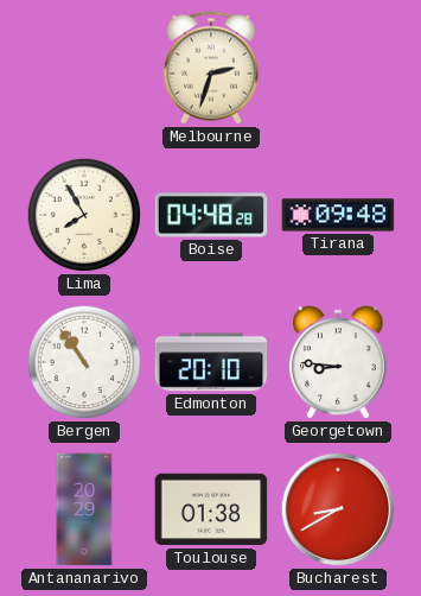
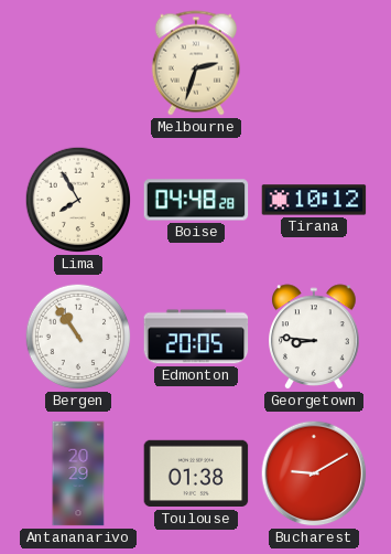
Tirana: 09:48 -> 10:12 (314, 200)
Edmonton: 20:10 -> 20:05 (196, 337)
Bucharest: 8:40 -> 9:10 (314, 473)
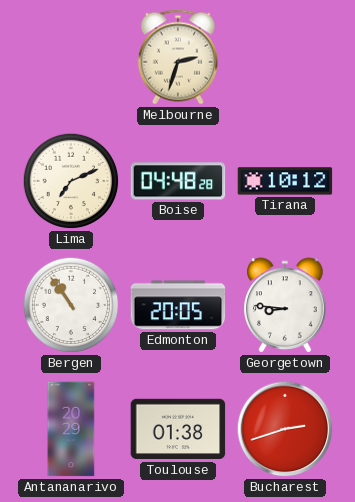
Lima: 7:55 -> 7:11 (71, 181)
Bucharest: 9:10 -> 2:42 (285, 429)
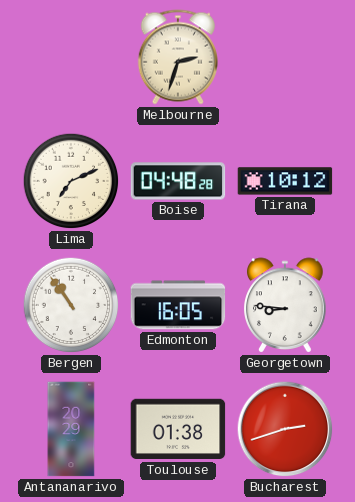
Edmonton: 20:05 -> 16:05 (178, 305)
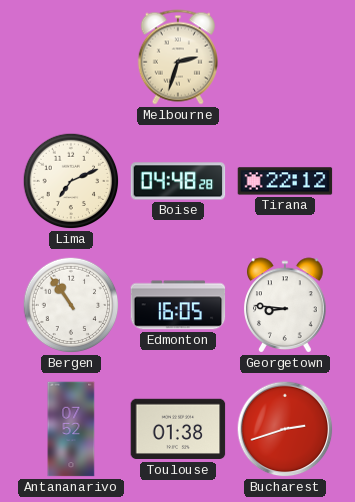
Tirana: 10:12 -> 22:12 (285, 181)
Antananarivo: 20:29 -> 07:52 (71, 429)
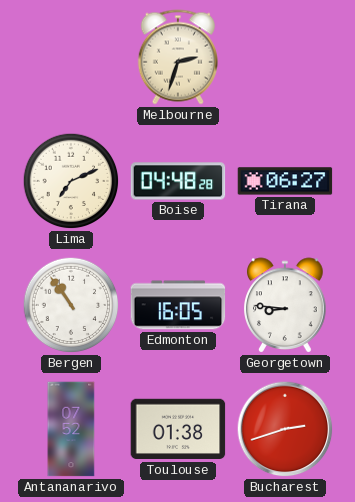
Tirana: 22:12 -> 06:27 (285, 181)
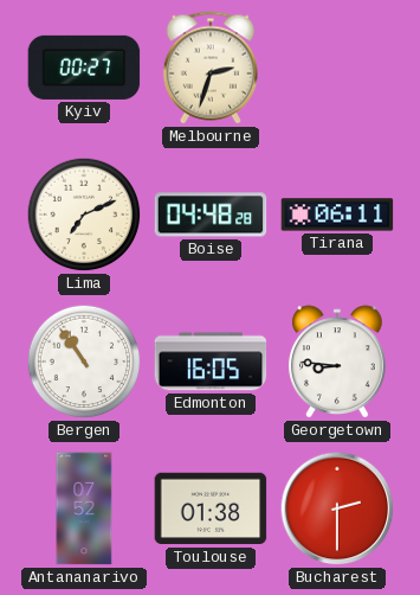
Kyiv: none -> 00:27 (84, 68)
Tirana: 06:27 -> 06:11 (337, 215)
Bucharest: 2:42 -> 2:30 (337, 508)
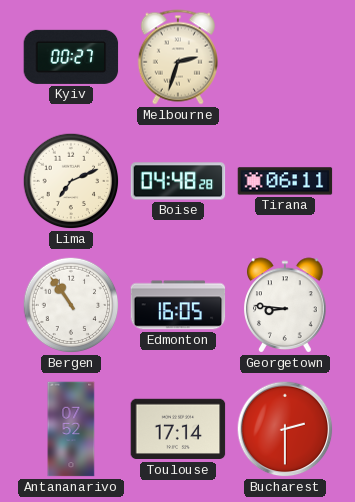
Toulouse: 01:38 -> 17:14 (178, 429)
